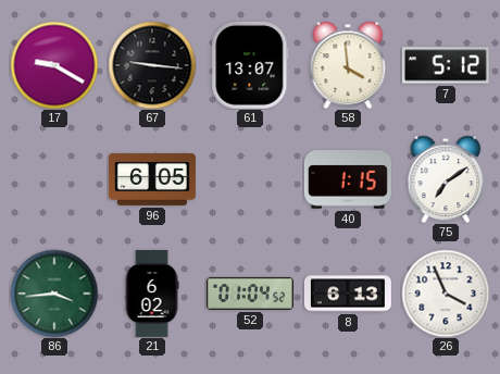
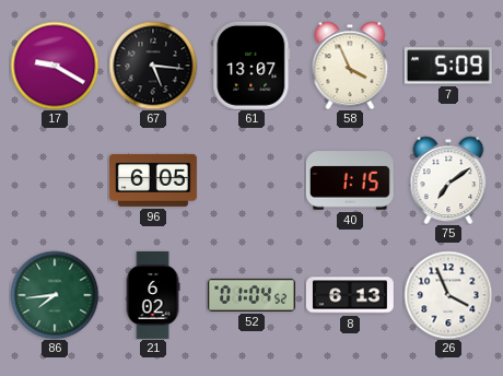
67: 9:16 -> 5:16 (153, 66)
58: 3:59 -> 3:56 (350, 66)
7: 5:12 -> 5:09 (448, 66)
86: 3:44 -> 7:44 (55, 295)
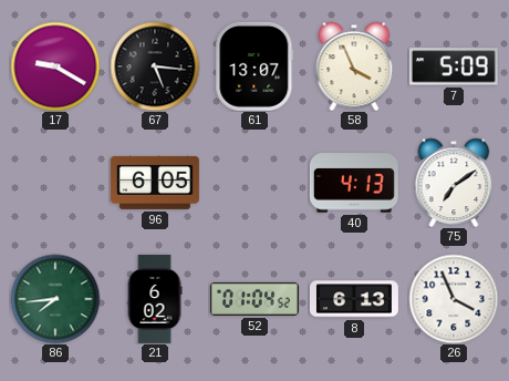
40: 1:15 -> 4:13 (354, 183)
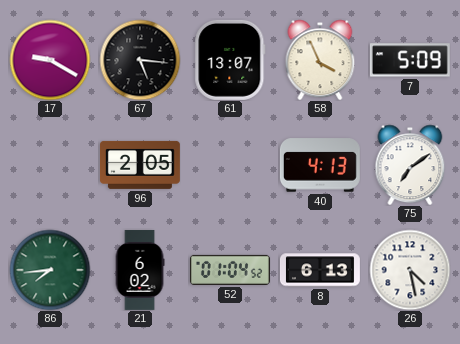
96: 6:05 -> 2:05 (140, 165)
26: 3:56 -> 4:28 (410, 270)
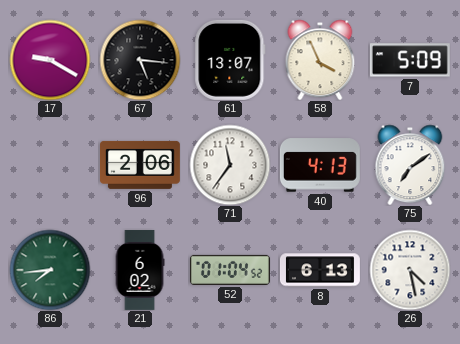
96: 2:05 -> 2:06 (140, 165)
71: none -> 11:36 (230, 165)
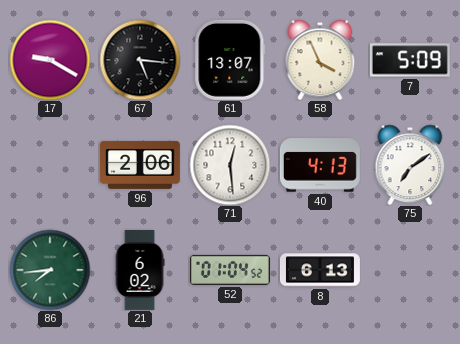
71: 11:36 -> 12:29 (230, 165)
26: 4:28 -> none (410, 270)
